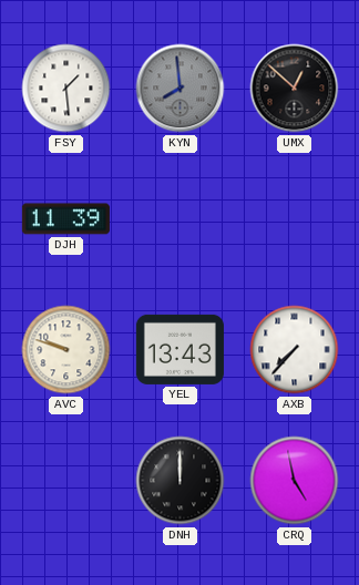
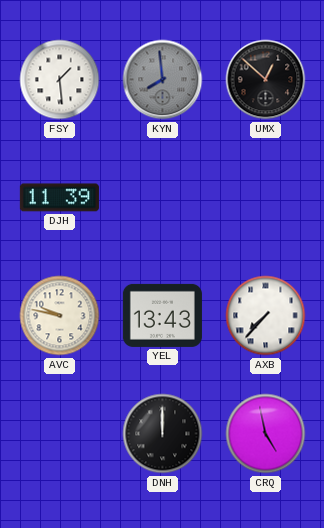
AVC: 9:48 -> 9:47 (60, 316)
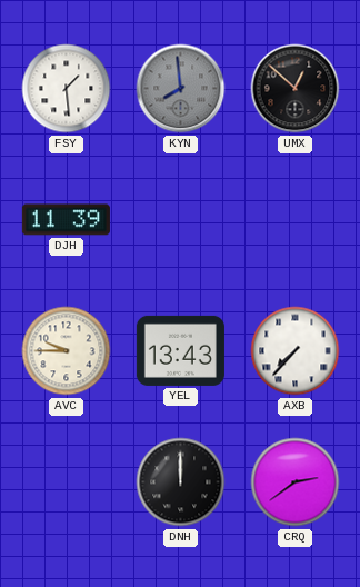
AVC: 9:47 -> 9:45 (67, 351)
CRQ: 4:58 -> 2:39 (296, 482)
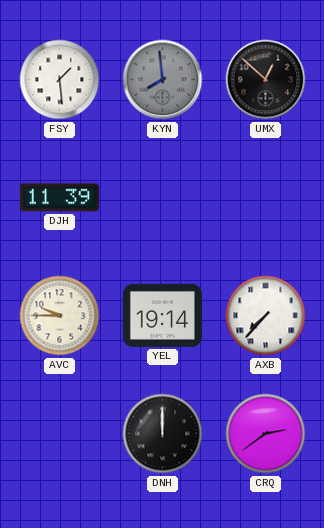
YEL: 13:43 -> 19:14 (162, 315)
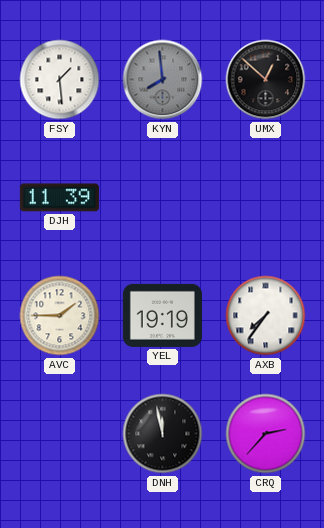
AVC: 9:45 -> 1:45 (60, 316)
YEL: 19:14 -> 19:19 (162, 315)
AXB: 7:37 -> 7:36 (266, 316)
DNH: 12:00 -> 11:58 (163, 434)
CRQ: 2:39 -> 2:37 (266, 434)
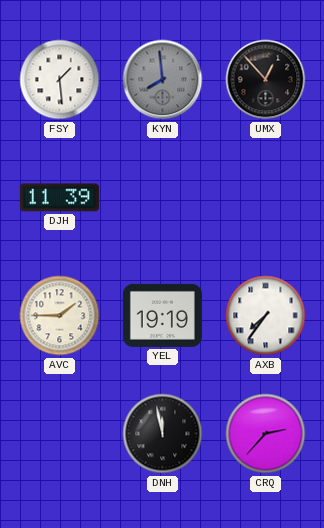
UMX: 12:52 -> 12:53 (266, 80)
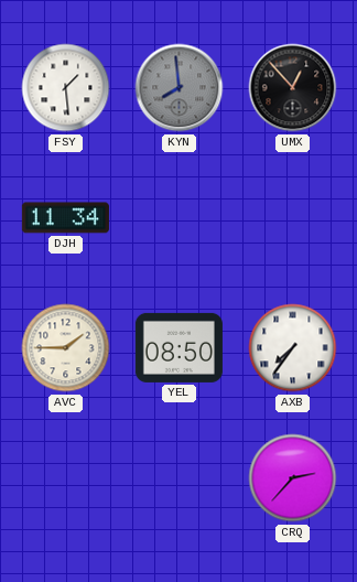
DJH: 11:39 -> 11:34 (65, 218)
YEL: 19:19 -> 08:50 (178, 347)
DNH: 11:58 -> none (163, 434)
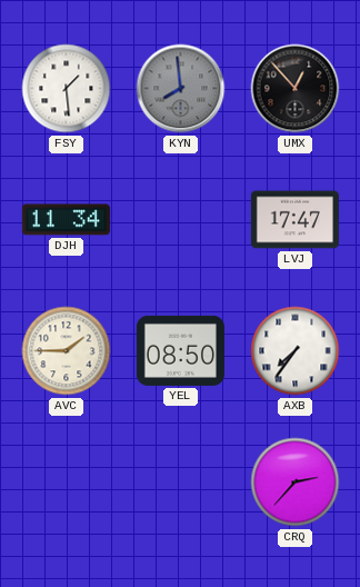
LVJ: none -> 17:47 (294, 220)
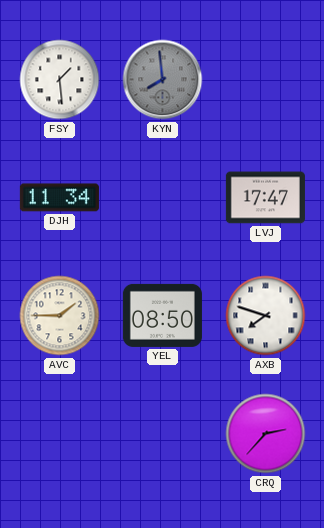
UMX: 12:53 -> none (296, 89)
AXB: 7:36 -> 7:48 (266, 316)
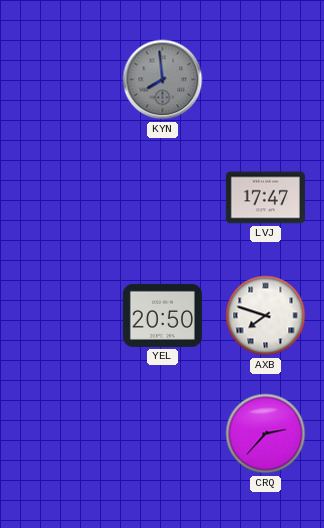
FSY: 1:29 -> none (60, 80)
DJH: 11:34 -> none (59, 198)
AVC: 1:45 -> none (60, 316)
YEL: 08:50 -> 20:50 (162, 315)
